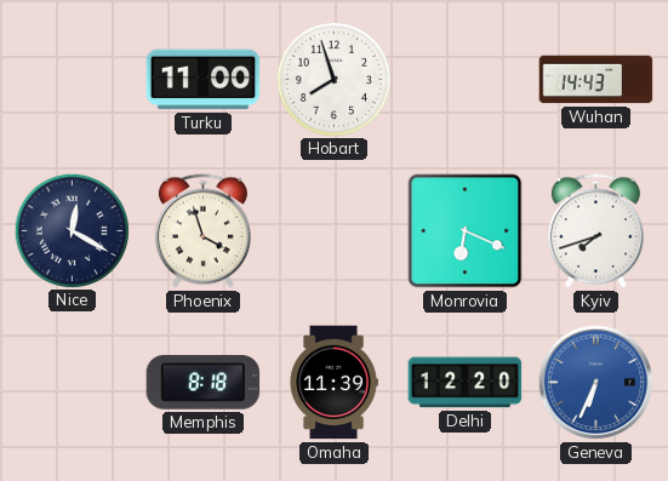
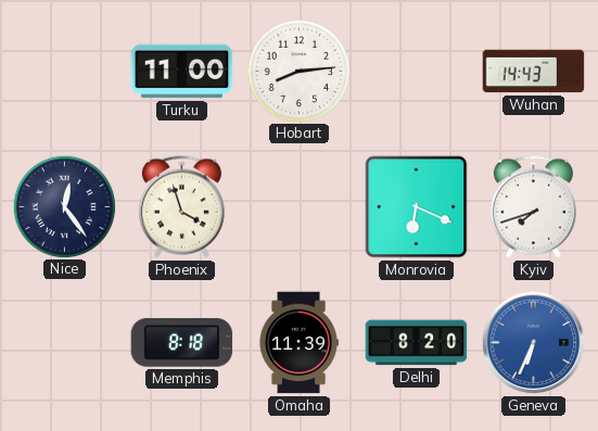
Hobart: 7:57 -> 8:14 (298, 71)
Nice: 12:20 -> 12:24 (64, 206)
Delhi: 12:20 -> 8:20 (417, 343)
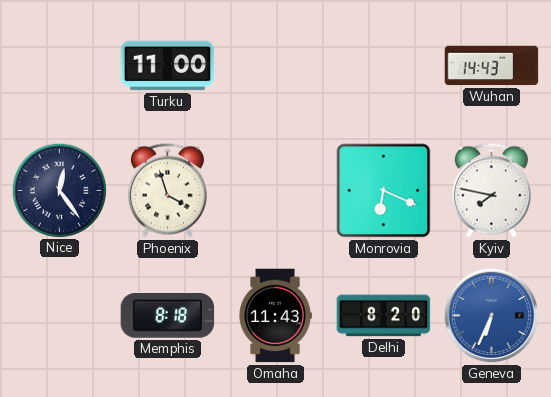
Hobart: 8:14 -> none (298, 71)
Kyiv: 7:42 -> 7:47 (491, 191)
Omaha: 11:39 -> 11:43 (275, 316)
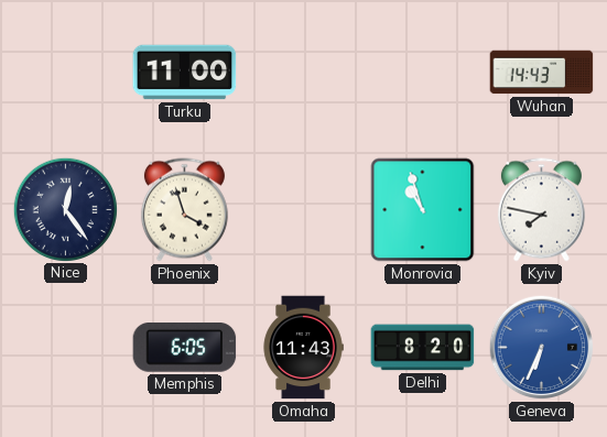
Monrovia: 6:19 -> 10:57 (423, 210)
Memphis: 8:18 -> 6:05 (185, 348)
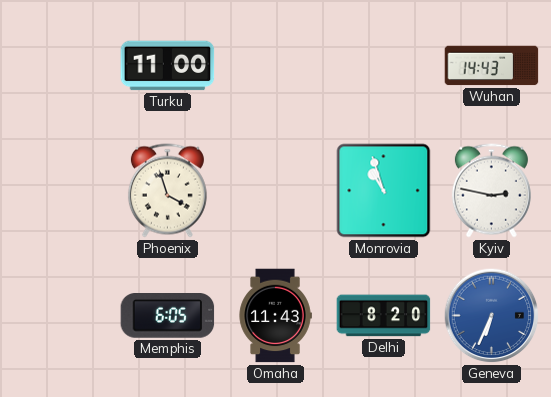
Nice: 12:24 -> none (65, 209)
Kyiv: 7:47 -> 2:47 (491, 191)
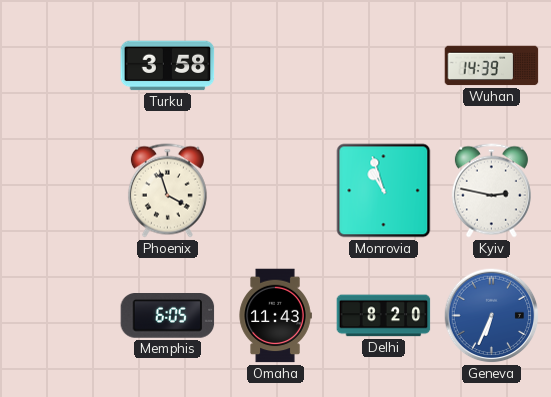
Turku: 11:00 -> 3:58 (168, 66)
Wuhan: 14:43 -> 14:39 (492, 66)
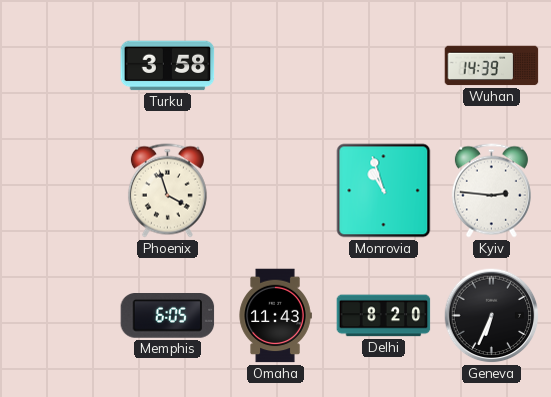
Kyiv: 2:47 -> 2:46 (491, 191)
Geneva dial: blue -> black (492, 316)
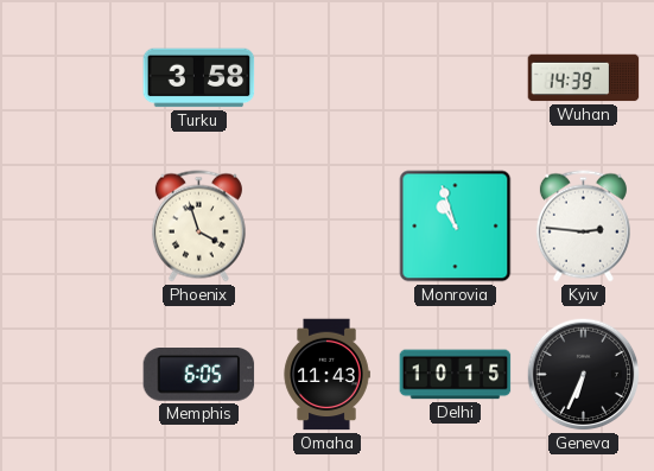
Delhi: 8:20 -> 10:15 (456, 375)
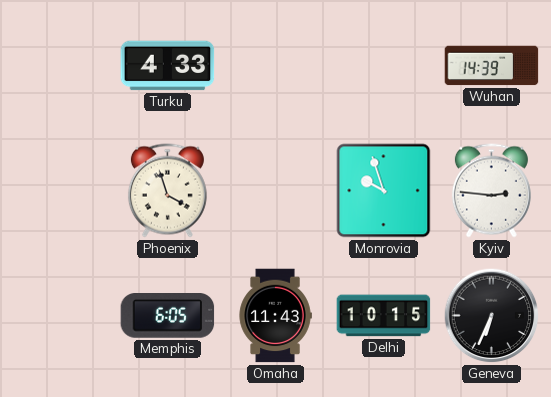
Turku: 3:58 -> 4:33 (168, 66)
Monrovia: 10:57 -> 9:57 (384, 191)
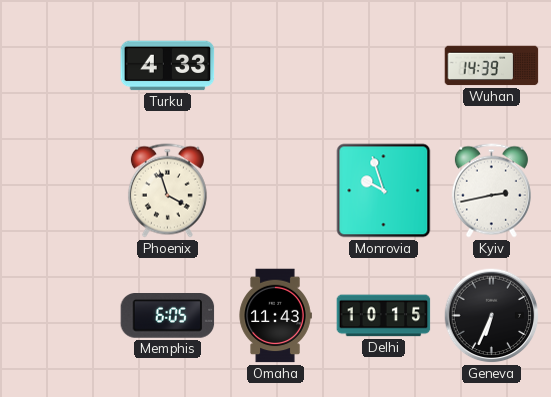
Kyiv: 2:46 -> 2:43 (491, 191)
